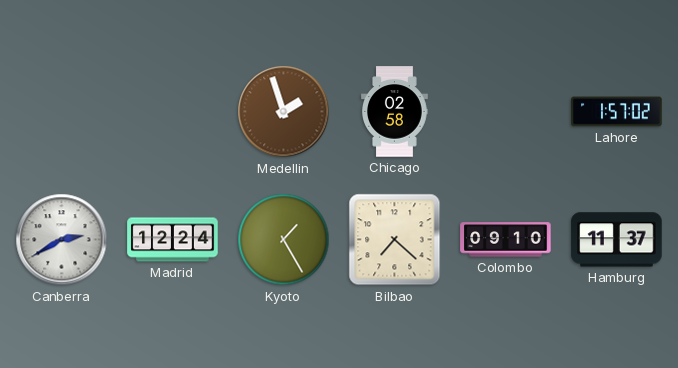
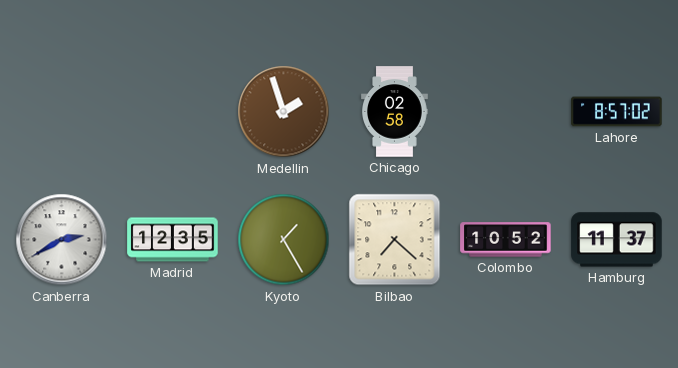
Lahore: 1:57 -> 8:57 (617, 112)
Madrid: 12:24 -> 12:35 (173, 240)
Colombo: 09:10 -> 10:52 (506, 240)
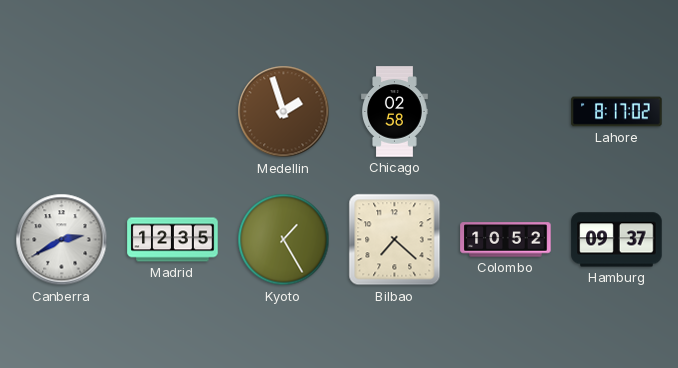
Lahore: 8:57 -> 8:17 (617, 112)
Hamburg: 11:37 -> 09:37 (617, 240)
